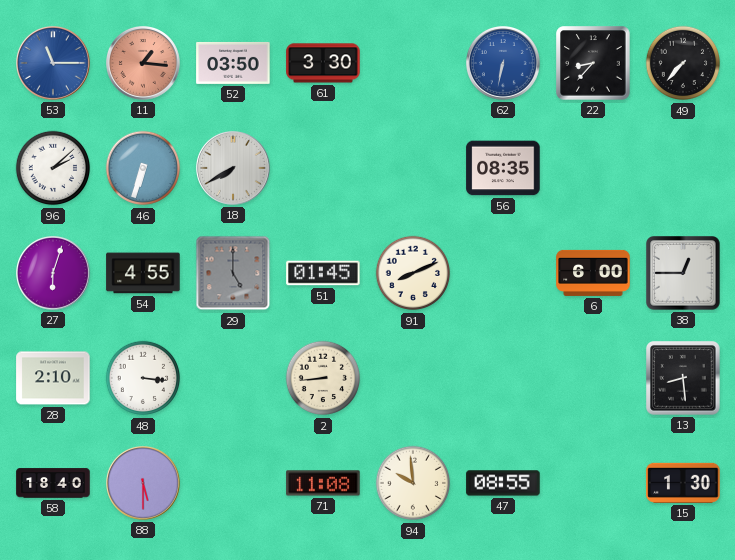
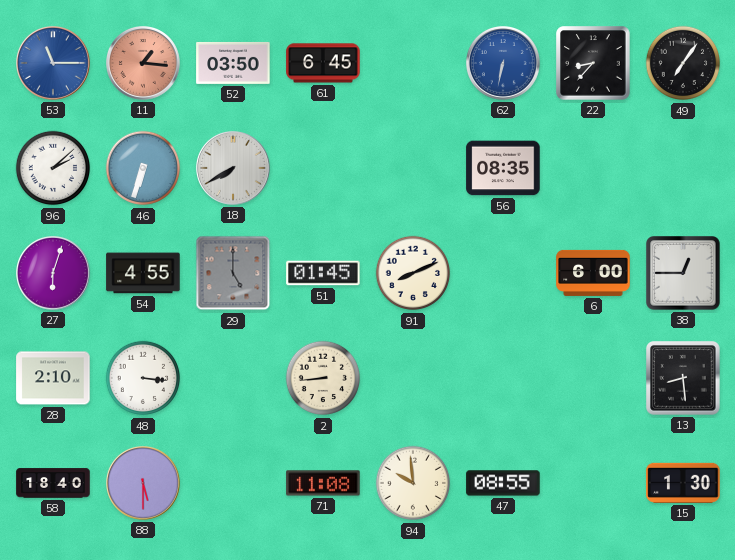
61: 3:30 -> 6:45 (323, 63)
49: 7:37 -> 7:06 (683, 63)
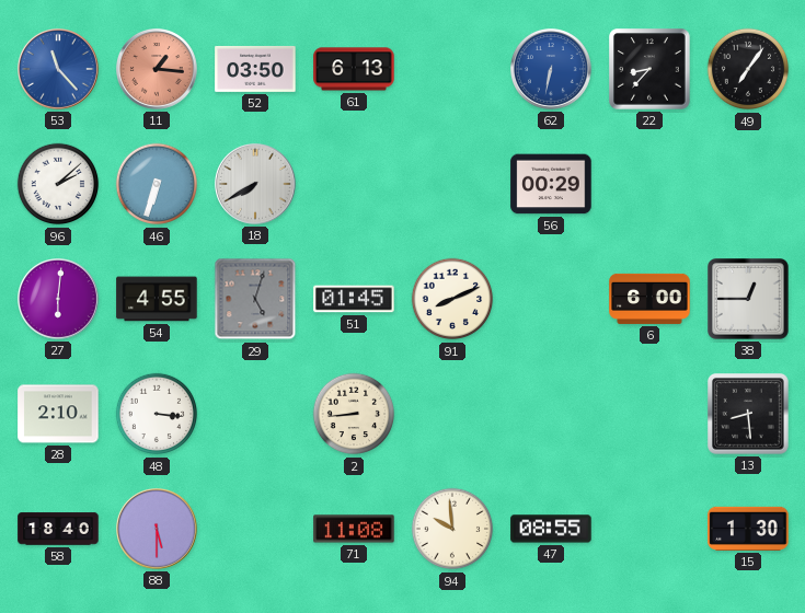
53: 11:15 -> 11:23 (59, 70)
61: 6:45 -> 6:13 (354, 69)
56: 08:35 -> 00:29 (551, 184)
27: 6:03 -> 6:01 (59, 300)
29: 5:00 -> 5:03 (255, 299)
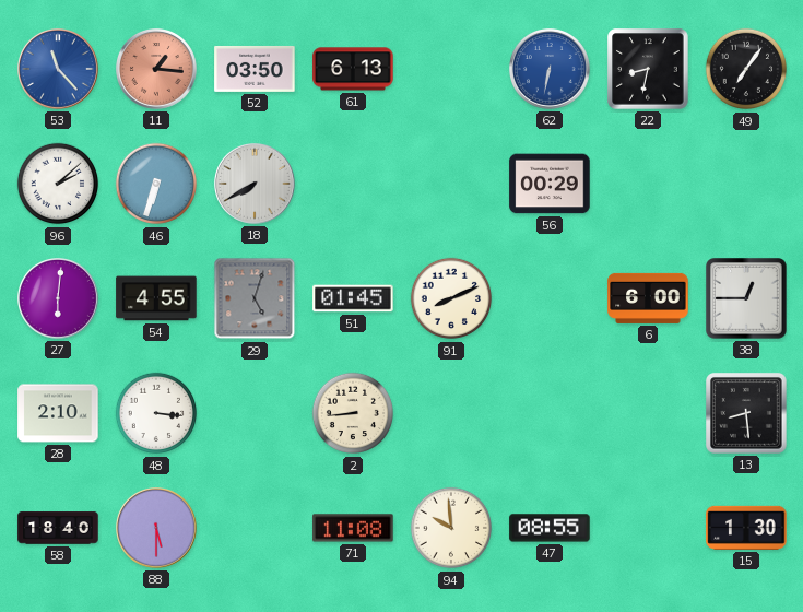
22: 8:37 -> 8:32 (648, 69)
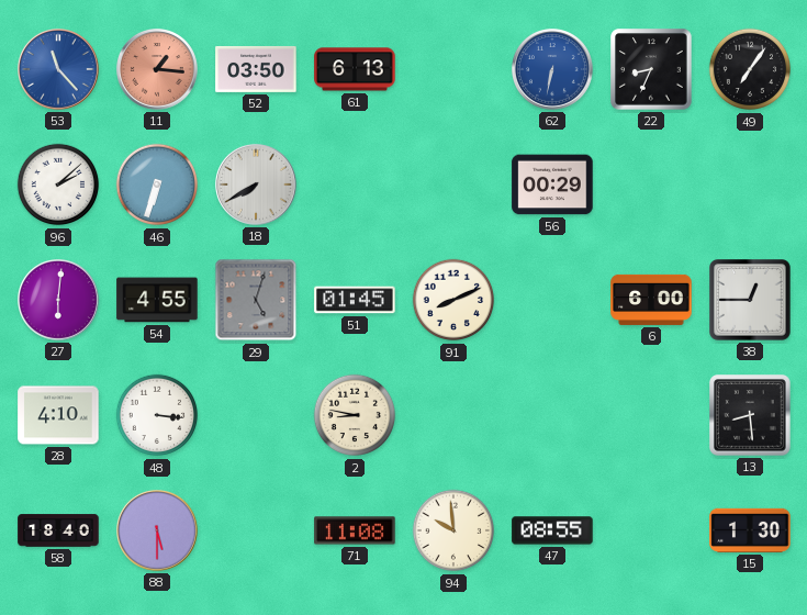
22: 8:32 -> 8:34 (651, 69)
28: 2:10 -> 4:10 (58, 415)
2: 8:44 -> 8:47 (355, 415)
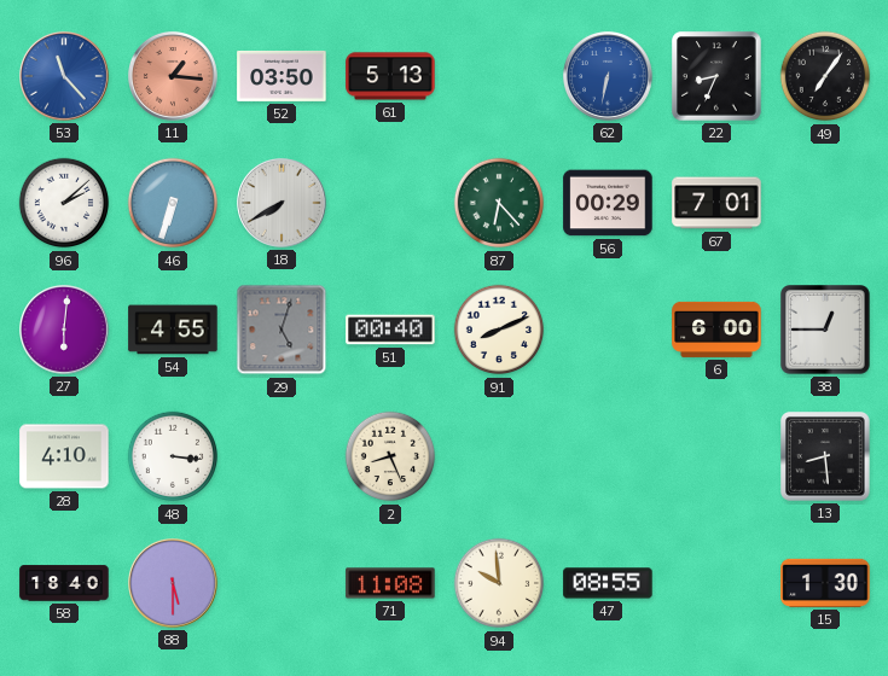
61: 6:13 -> 5:13 (390, 76)
87: none -> 6:23 (499, 203)
67: none -> 7:01 (716, 203)
51: 01:45 -> 00:40 (390, 330)
2: 8:47 -> 8:26 (390, 456)
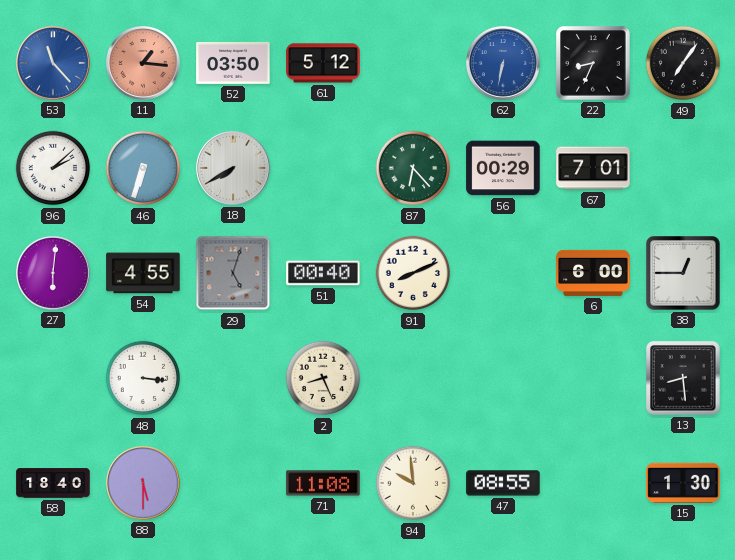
61: 5:13 -> 5:12 (323, 63)
28: 4:10 -> none (64, 456)
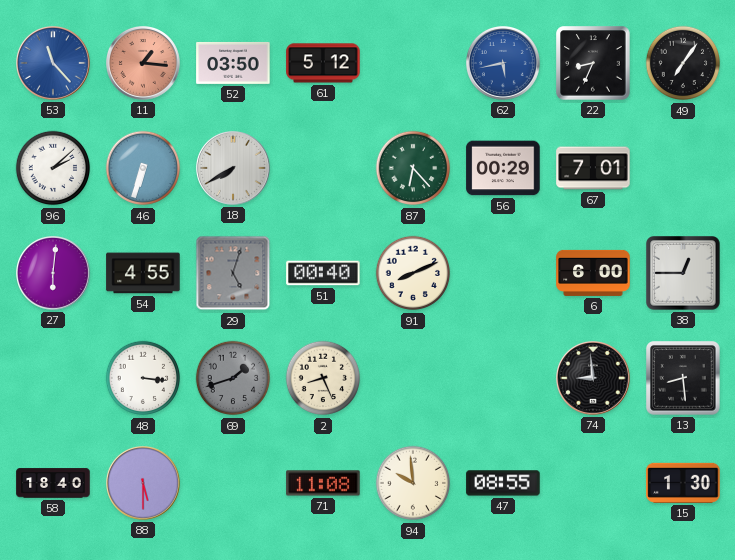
62: 6:32 -> 5:43 (504, 64)
69: none -> 1:42 (233, 378)
74: none -> 8:59 (594, 379)
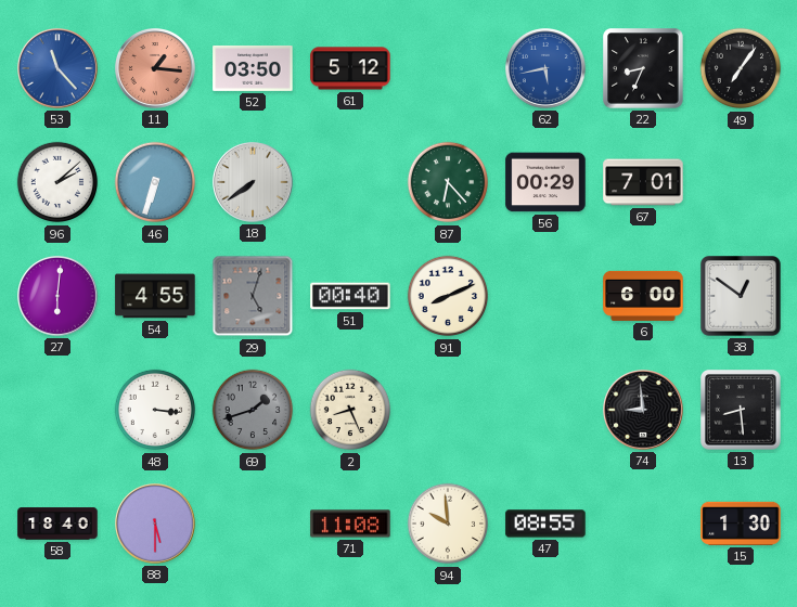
18: 7:40 -> 7:39 (254, 183)
38: 12:45 -> 12:51 (742, 297)
